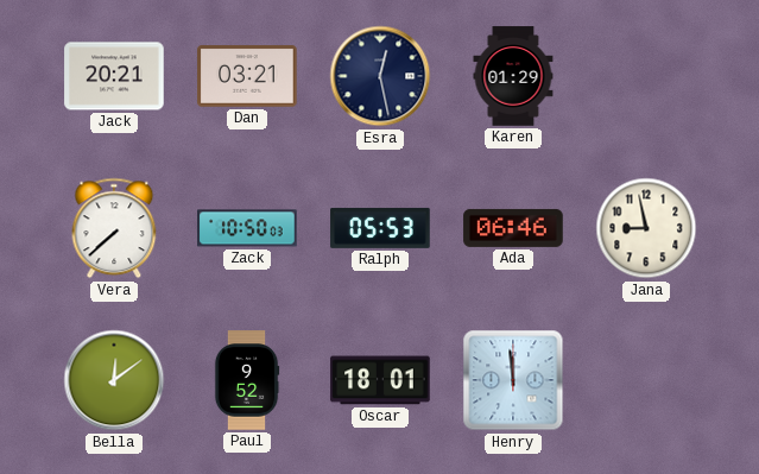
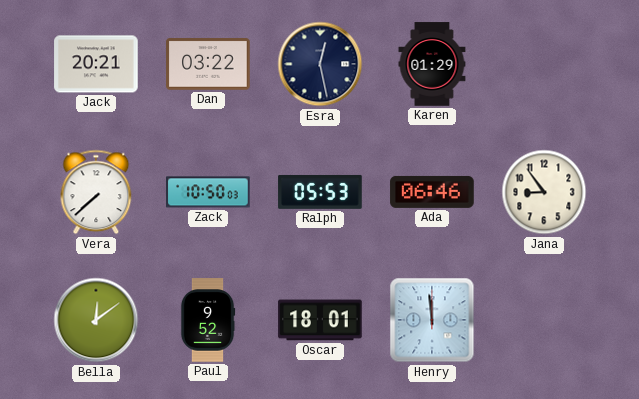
Dan: 03:21 -> 03:22 (208, 64)
Jana: 8:58 -> 8:54 (544, 192)
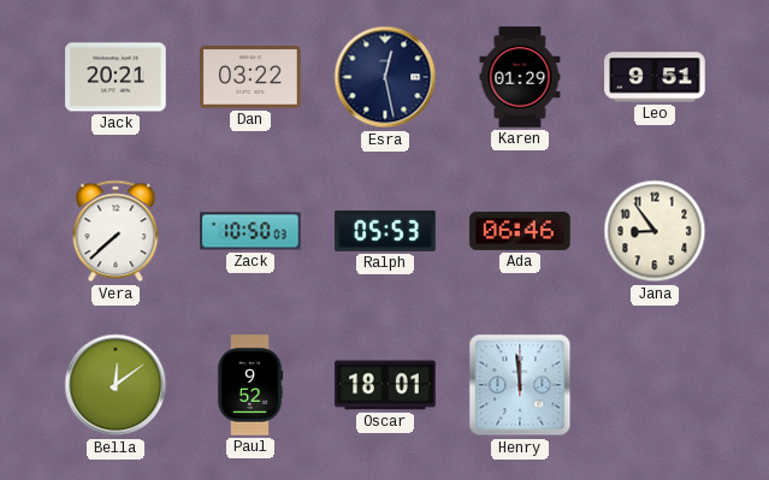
Leo: none -> 9:51 (655, 77)
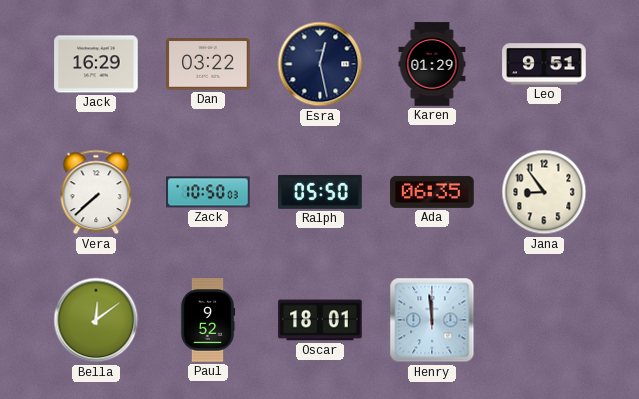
Jack: 20:21 -> 16:29 (96, 64)
Ralph: 05:53 -> 05:50 (320, 192)
Ada: 06:46 -> 06:35 (432, 192)
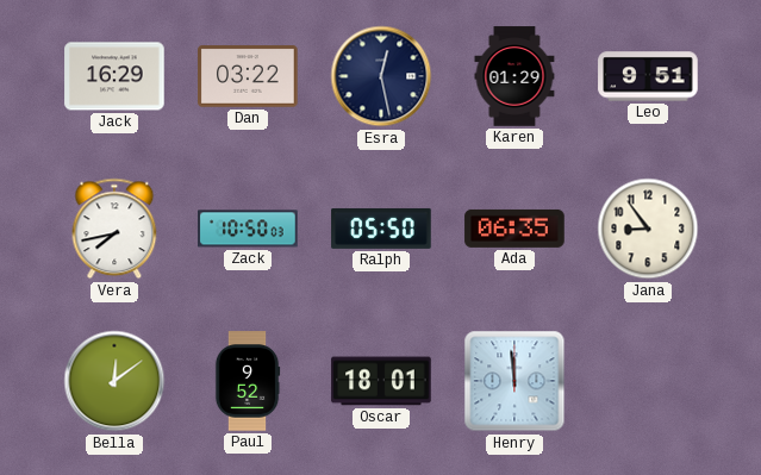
Vera: 7:38 -> 7:43 (114, 229)
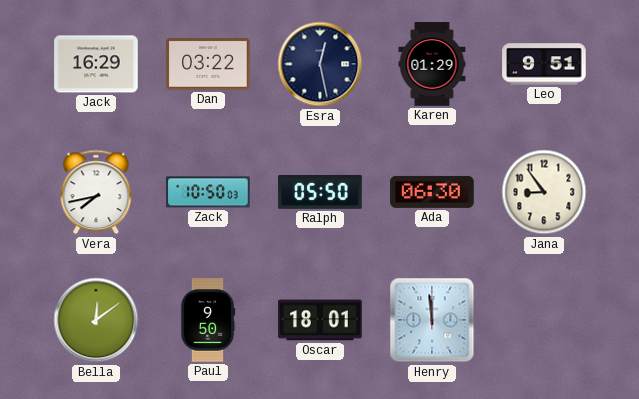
Ada: 06:35 -> 06:30 (432, 192)
Paul: 9:52 -> 9:50 (208, 320)
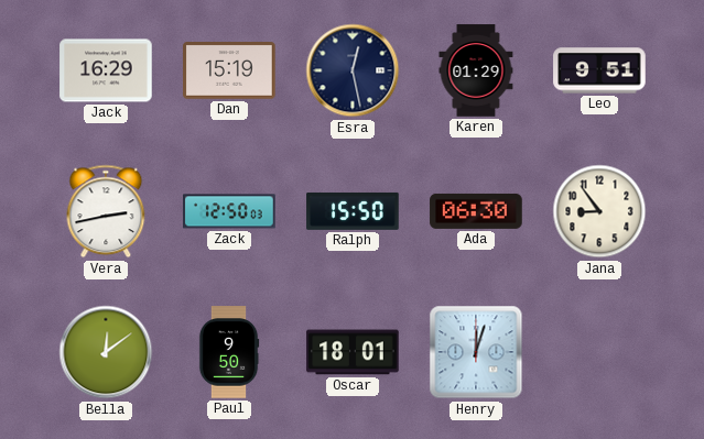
Dan: 03:22 -> 15:19 (229, 70)
Vera: 7:43 -> 2:43 (106, 211)
Zack: 10:50 -> 12:50 (229, 211)
Ralph: 05:50 -> 15:50 (353, 211)
Henry: 11:59 -> 12:03 (476, 352)
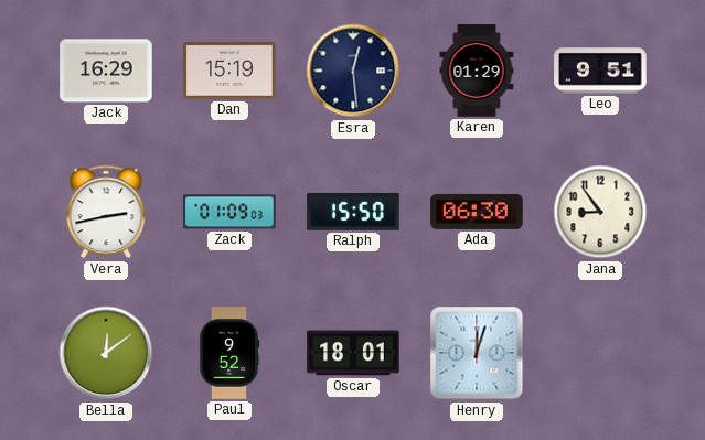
Esra: 12:28 -> 12:29 (353, 71)
Zack: 12:50 -> 01:09 (229, 212)
Paul: 9:50 -> 9:52 (229, 353)
